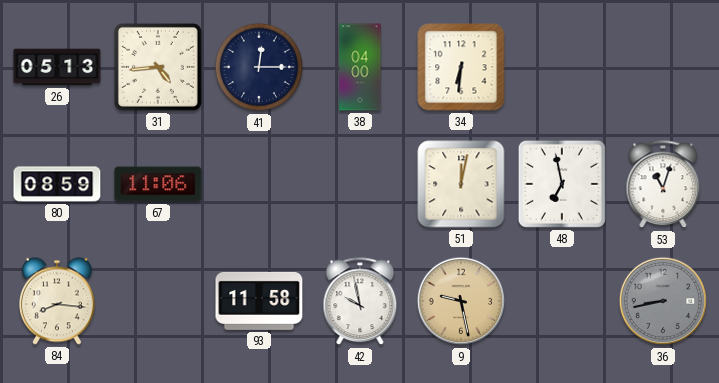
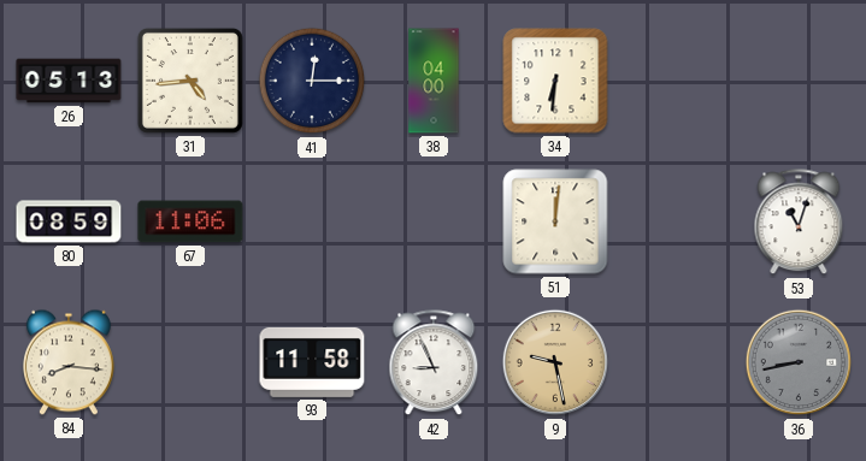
51: 12:02 -> 12:01 (555, 221)
48: 6:58 -> none (562, 184)
42: 9:58 -> 8:56 (434, 364)
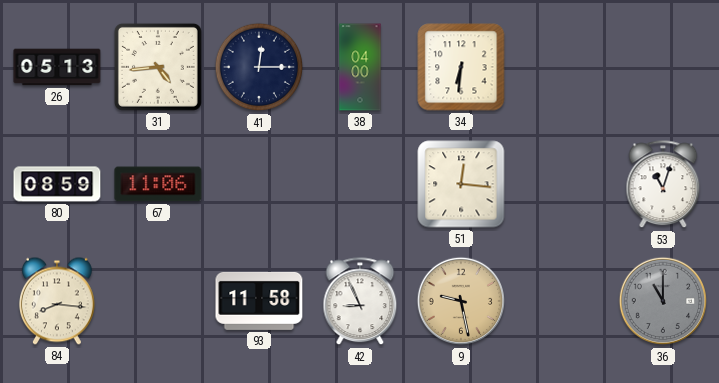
51: 12:01 -> 12:16 (461, 184)
36: 8:43 -> 11:00 (663, 301)
